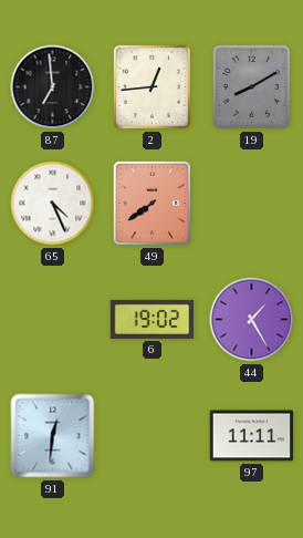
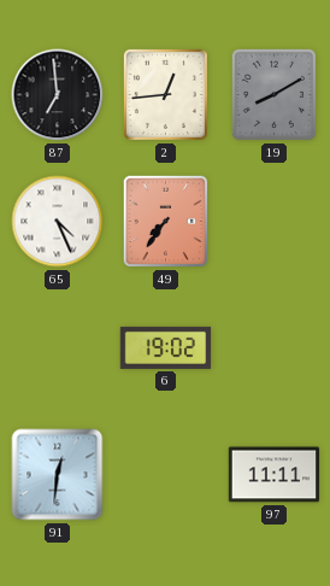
49: 7:39 -> 7:36 (166, 222)
44: 1:25 -> none (252, 320)
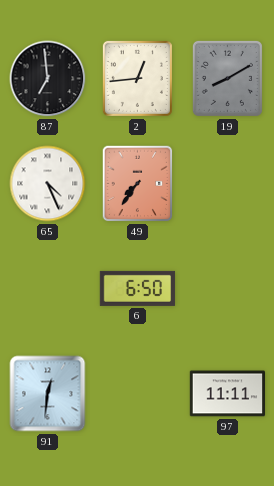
6: 19:02 -> 6:50 (138, 288)
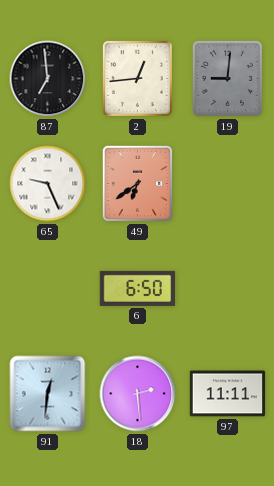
19: 8:10 -> 9:01 (227, 78)
65: 4:26 -> 9:26 (48, 184)
49: 7:36 -> 6:39 (138, 184)
18: none -> 2:29 (138, 394)
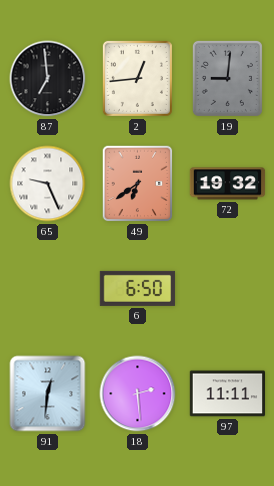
72: none -> 19:32 (228, 184)
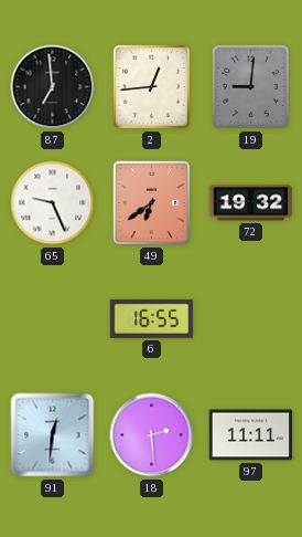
6: 6:50 -> 16:55 (152, 318)
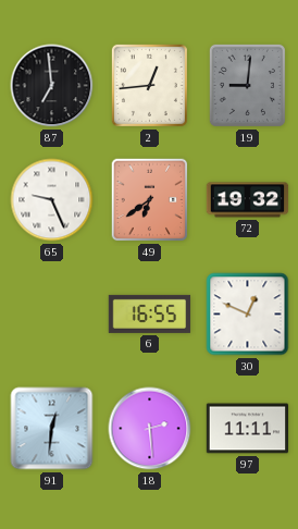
30: none -> 12:49 (248, 315)
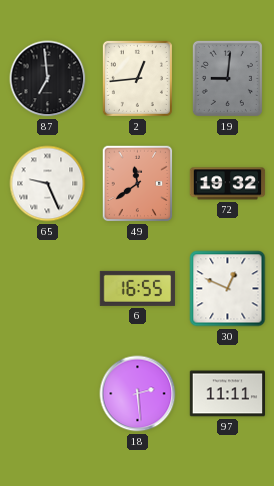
49: 6:39 -> 11:39 (138, 184)
91: 12:31 -> none (52, 429)
